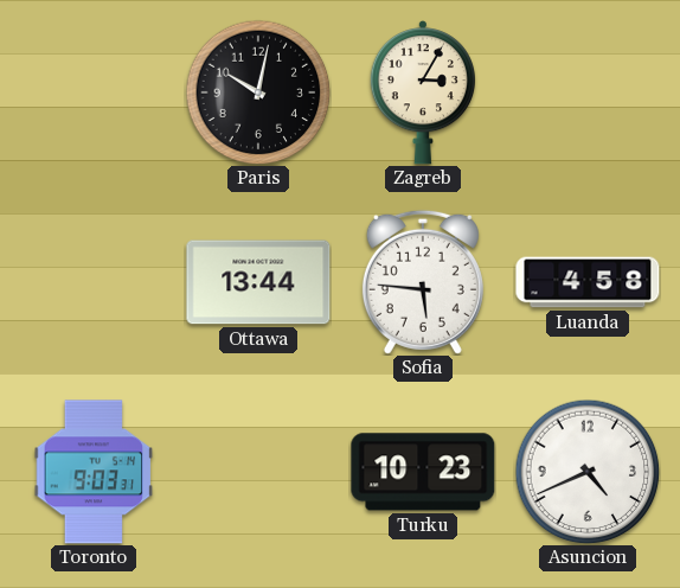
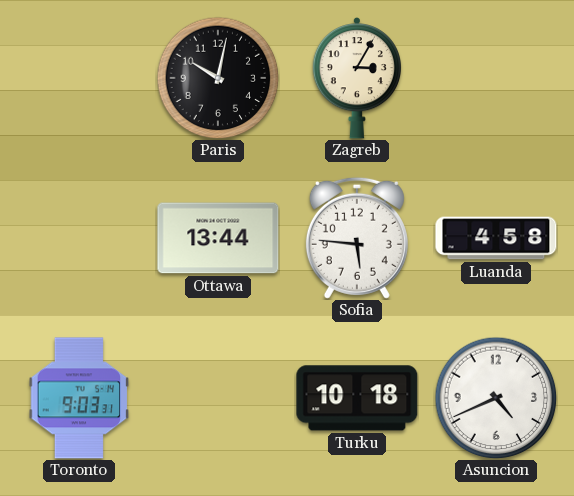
Turku: 10:23 -> 10:18 (357, 398)
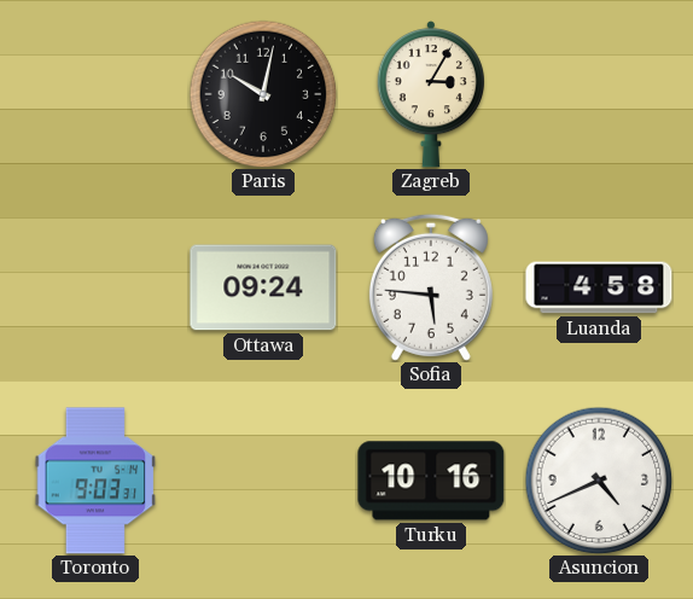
Ottawa: 13:44 -> 09:24 (263, 287)
Turku: 10:18 -> 10:16 (431, 481)
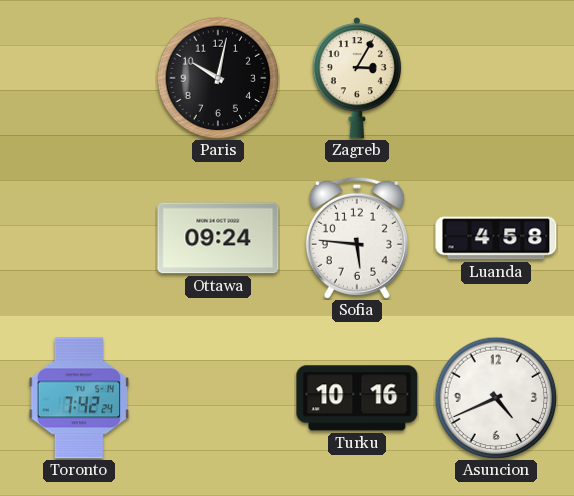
Toronto: 9:03 -> 7:42 (79, 398)
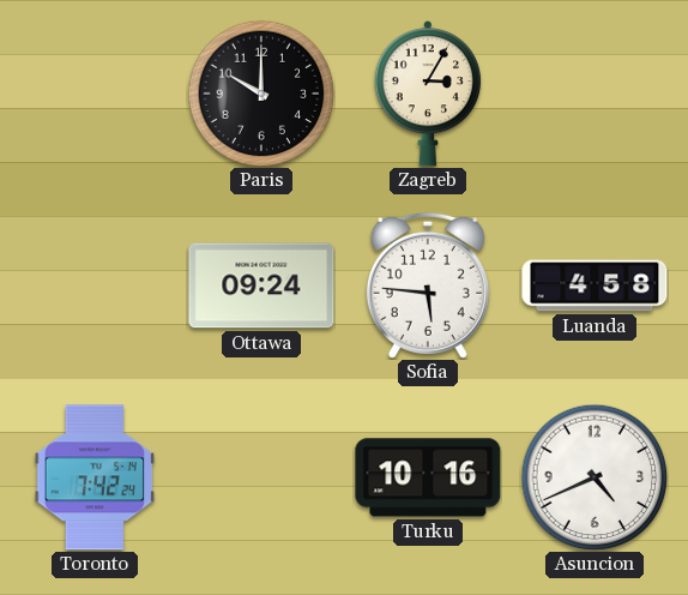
Paris: 10:02 -> 10:00 (261, 94)
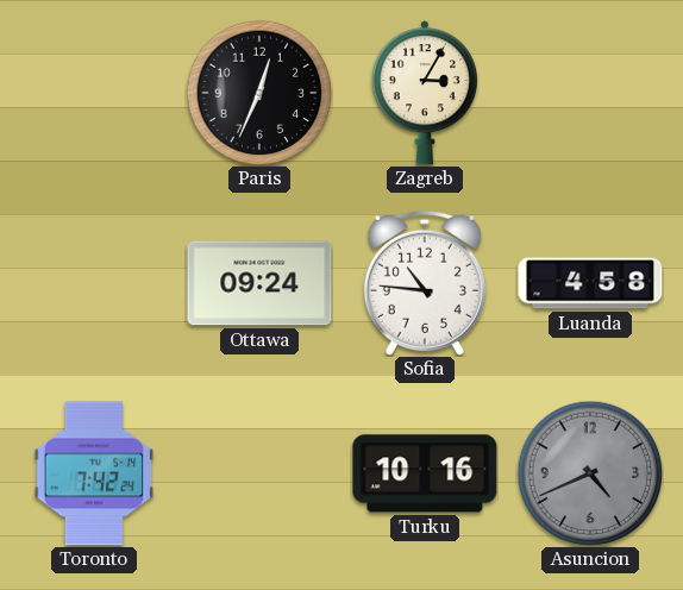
Paris: 10:00 -> 12:34 (259, 93)
Sofia: 5:46 -> 10:46 (425, 283)
Asuncion dial: white -> grey (590, 473)
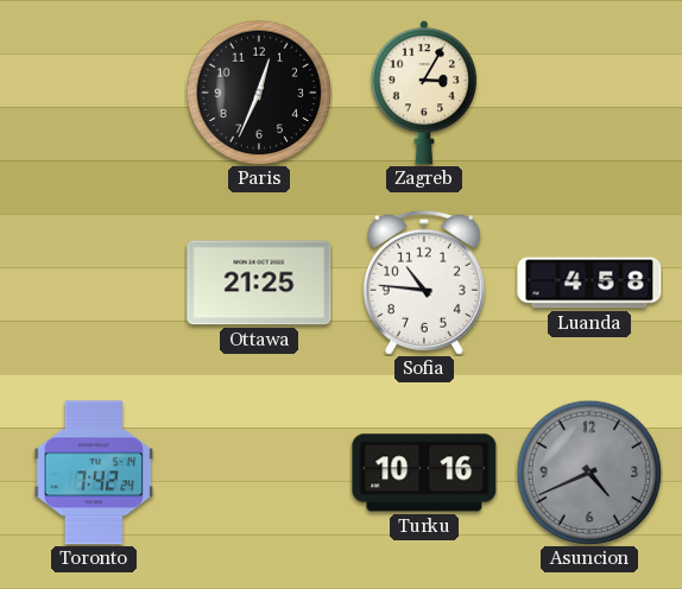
Ottawa: 09:24 -> 21:25 (259, 283)
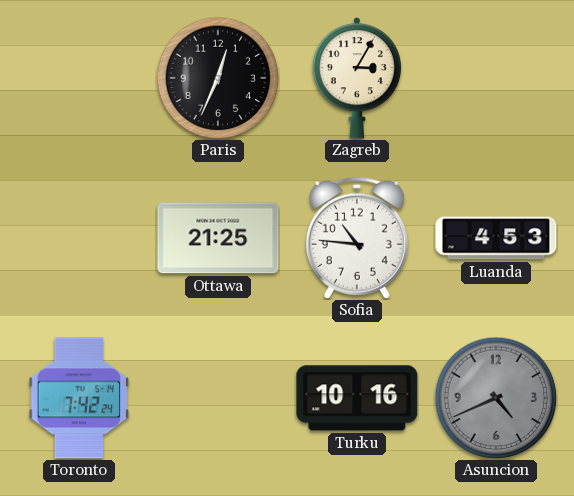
Luanda: 4:58 -> 4:53 (496, 238)
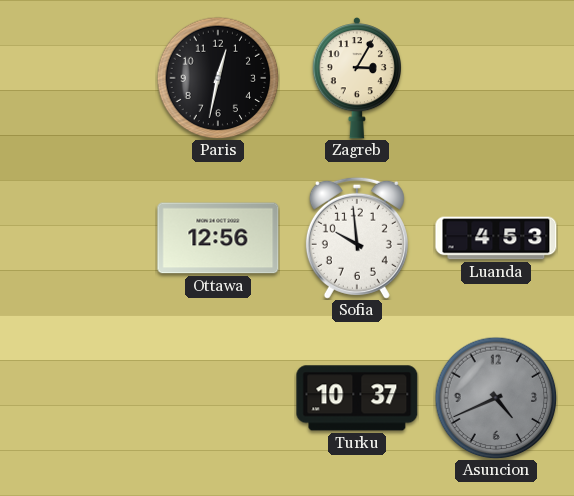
Paris: 12:34 -> 12:32 (218, 78)
Ottawa: 21:25 -> 12:56 (218, 238)
Sofia: 10:46 -> 9:59 (357, 238)
Toronto: 7:42 -> none (79, 398)
Turku: 10:16 -> 10:37 (357, 398)
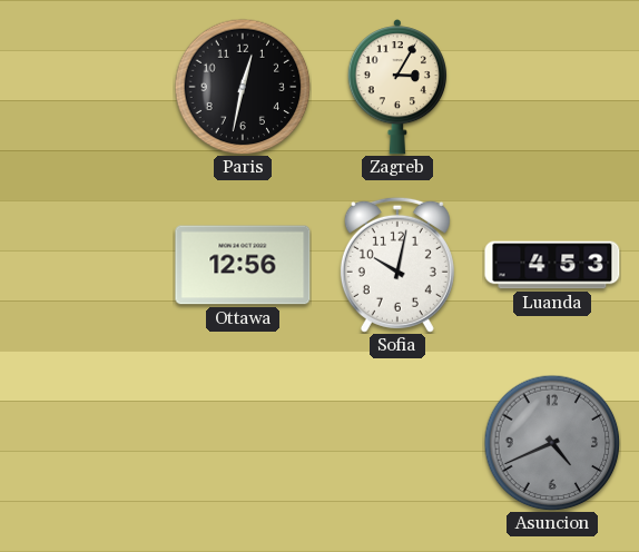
Sofia: 9:59 -> 10:02 (397, 265)
Turku: 10:37 -> none (357, 398)
